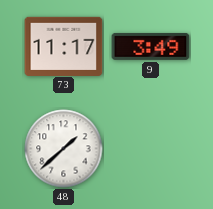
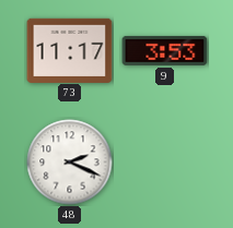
9: 3:49 -> 3:53 (165, 50)
48: 1:38 -> 2:19 (70, 163)
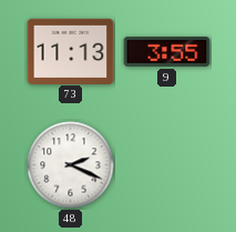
73: 11:17 -> 11:13 (71, 51)
9: 3:53 -> 3:55 (167, 51)
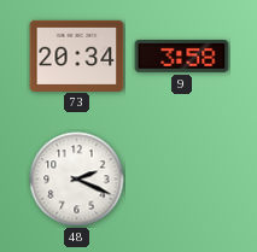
73: 11:13 -> 20:34 (77, 55)
9: 3:55 -> 3:58 (182, 55)
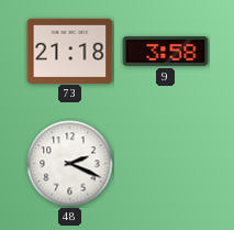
73: 20:34 -> 21:18 (70, 51)
